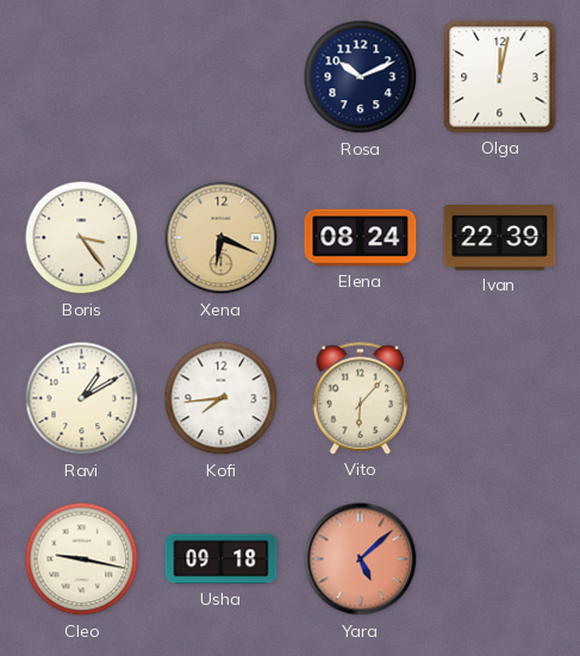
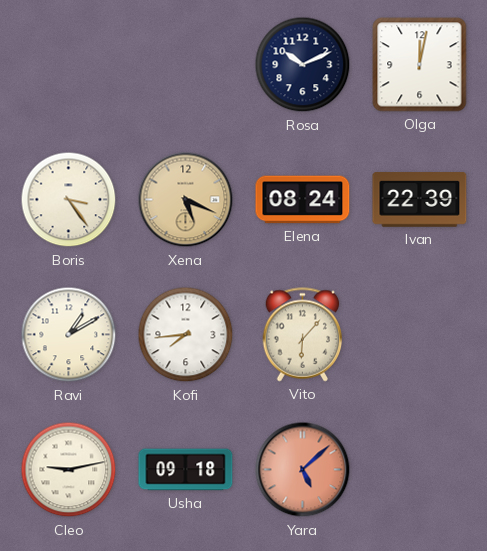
Xena: 6:19 -> 5:19 (186, 200)
Cleo: 9:17 -> 9:13 (69, 470)
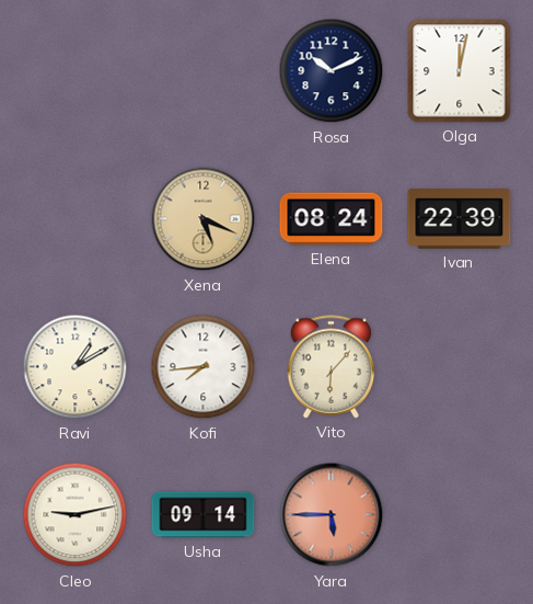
Boris: 3:24 -> none (69, 200)
Usha: 09:18 -> 09:14 (204, 515)
Yara: 5:08 -> 5:45 (332, 515)
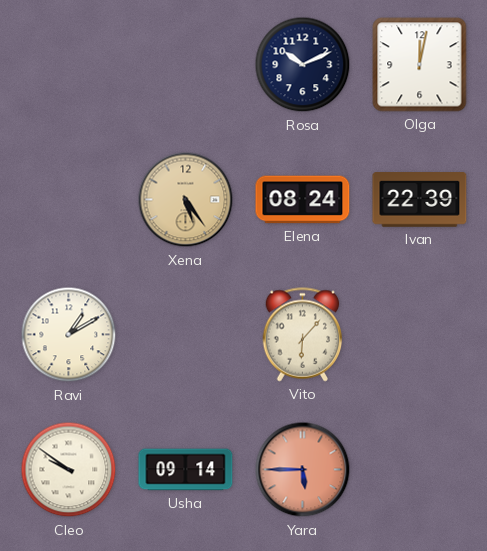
Xena: 5:19 -> 5:24 (186, 200)
Kofi: 7:44 -> none (204, 367)
Cleo: 9:13 -> 9:51 (69, 470)
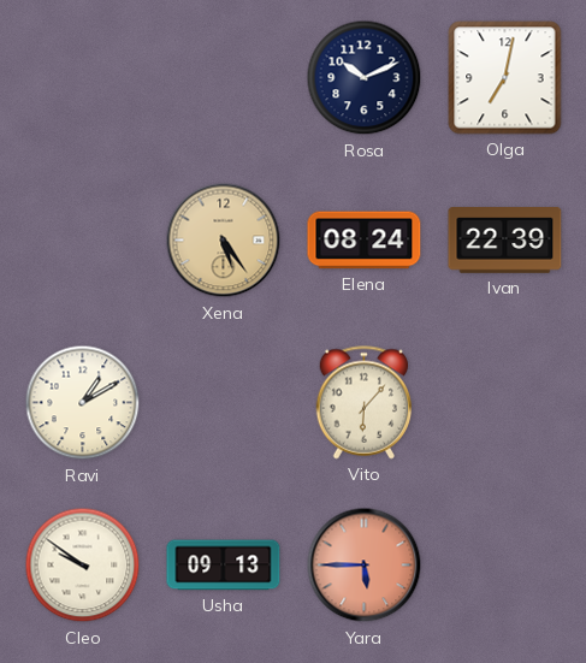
Olga: 12:02 -> 7:02 (505, 78)
Usha: 09:14 -> 09:13 (224, 566)
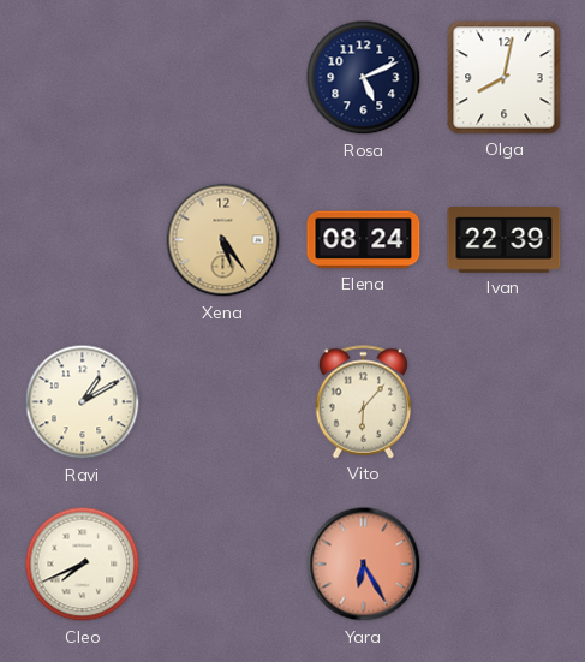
Rosa: 10:11 -> 5:11 (364, 78)
Olga: 7:02 -> 8:02 (505, 78)
Cleo: 9:51 -> 7:41 (83, 565)
Usha: 09:13 -> none (224, 566)
Yara: 5:45 -> 6:25 (364, 565)
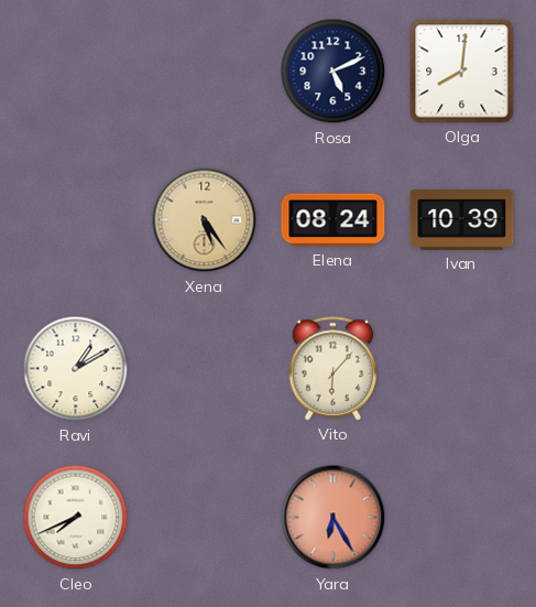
Olga: 8:02 -> 8:01 (462, 72)
Ivan: 22:39 -> 10:39 (462, 220)
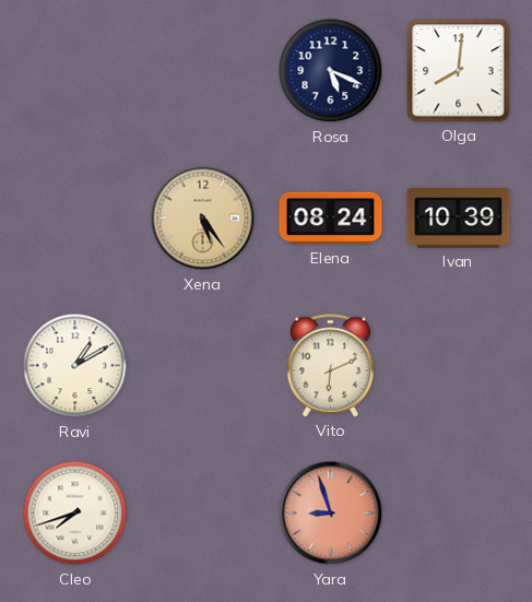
Rosa: 5:11 -> 5:19 (331, 71)
Vito: 6:07 -> 6:11 (331, 366)
Cleo: 7:41 -> 7:42 (75, 514)
Yara: 6:25 -> 8:57 (331, 514)
